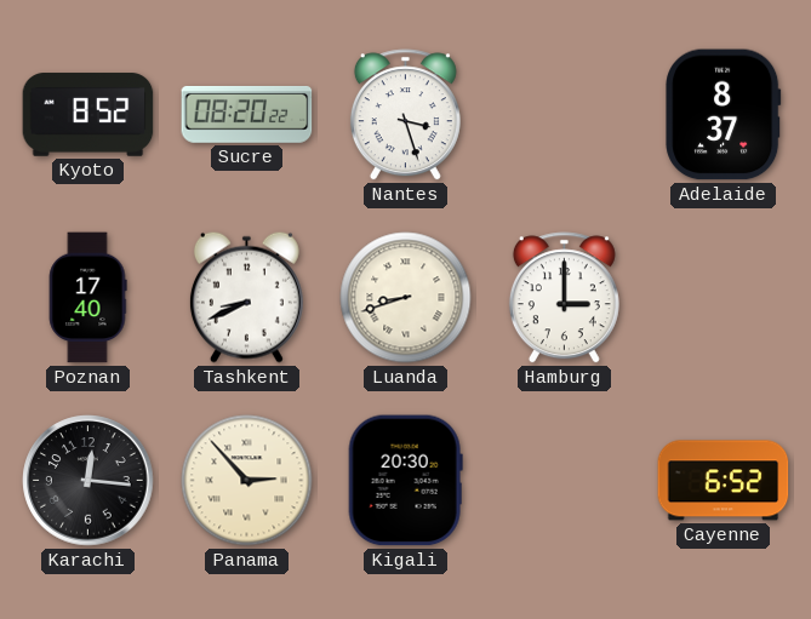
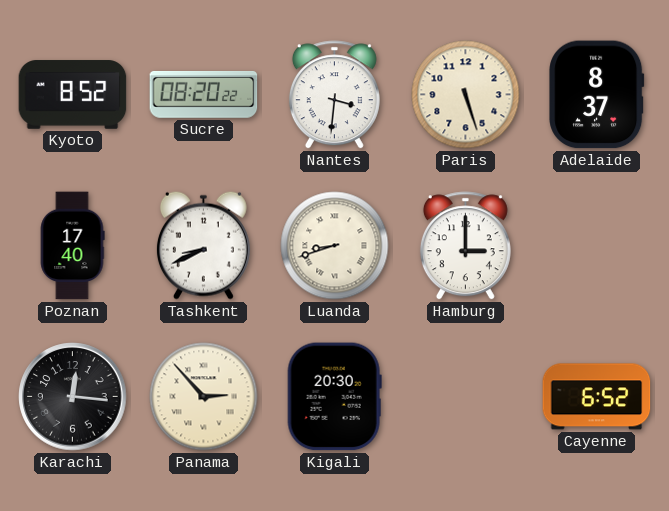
Nantes: 3:27 -> 3:31 (334, 95)
Paris: none -> 5:27 (466, 95)
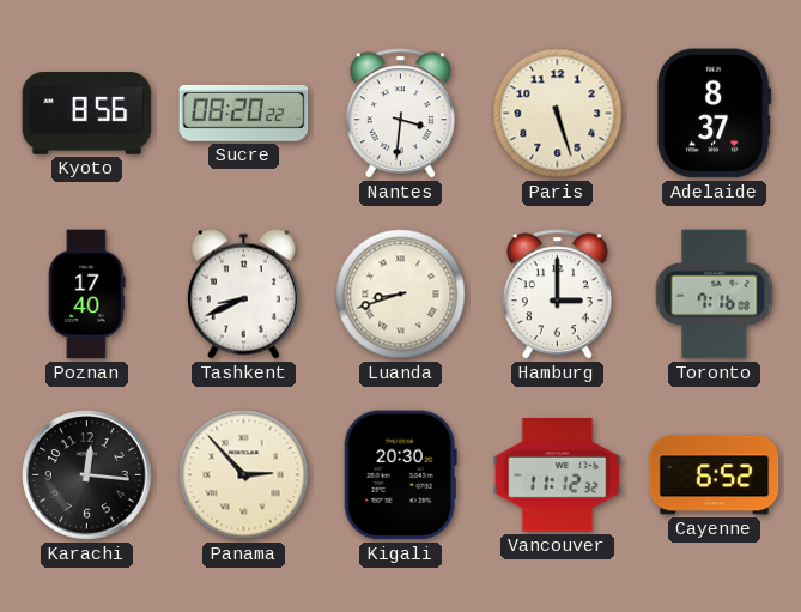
Kyoto: 8:52 -> 8:56 (87, 114)
Toronto: none -> 7:16 (715, 295)
Vancouver: none -> 11:12 (558, 475)
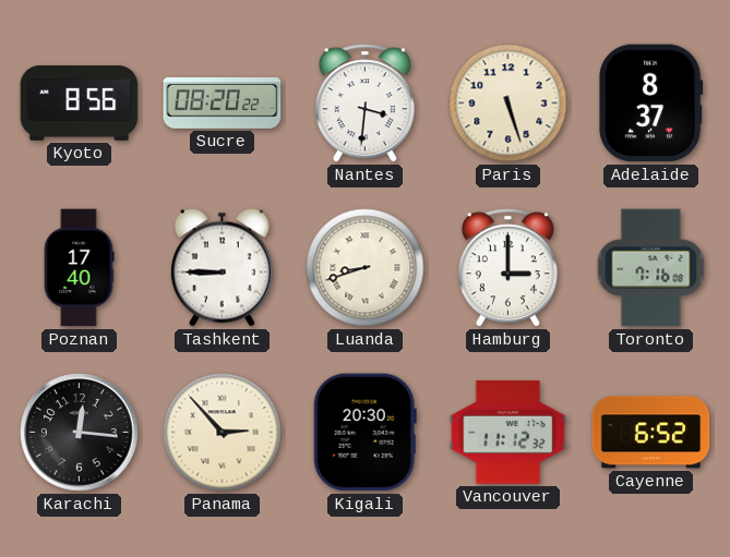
Tashkent: 8:41 -> 8:45 (222, 267)
